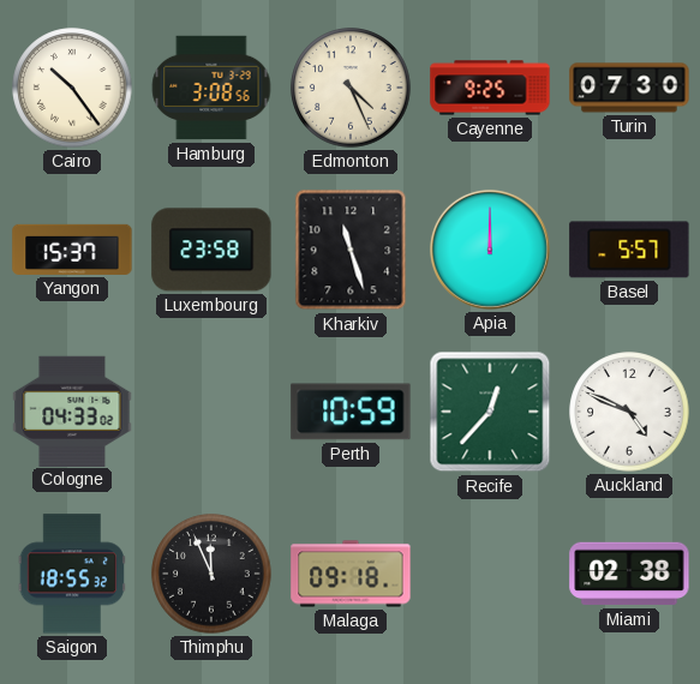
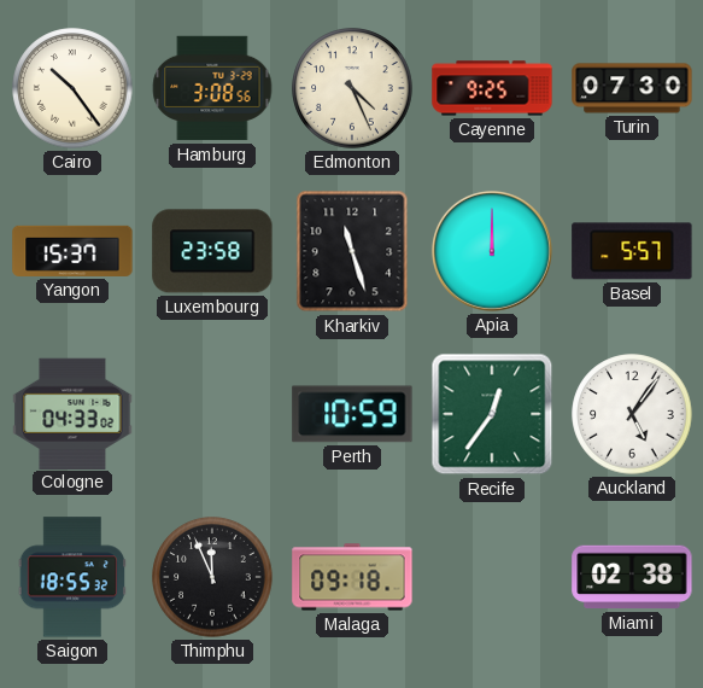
Recife: 12:37 -> 12:36 (492, 414)
Auckland: 4:49 -> 5:06 (632, 414)
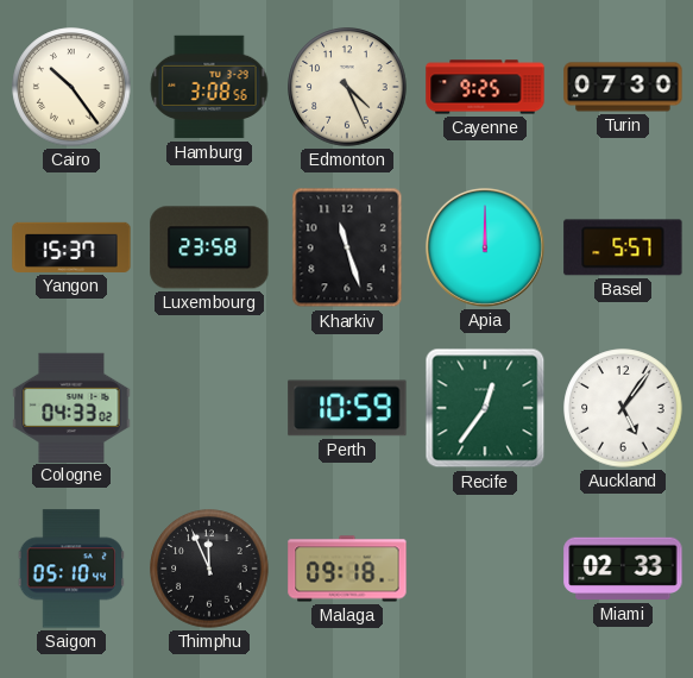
Saigon: 18:55 -> 05:10 (70, 569)
Miami: 02:38 -> 02:33 (623, 569)
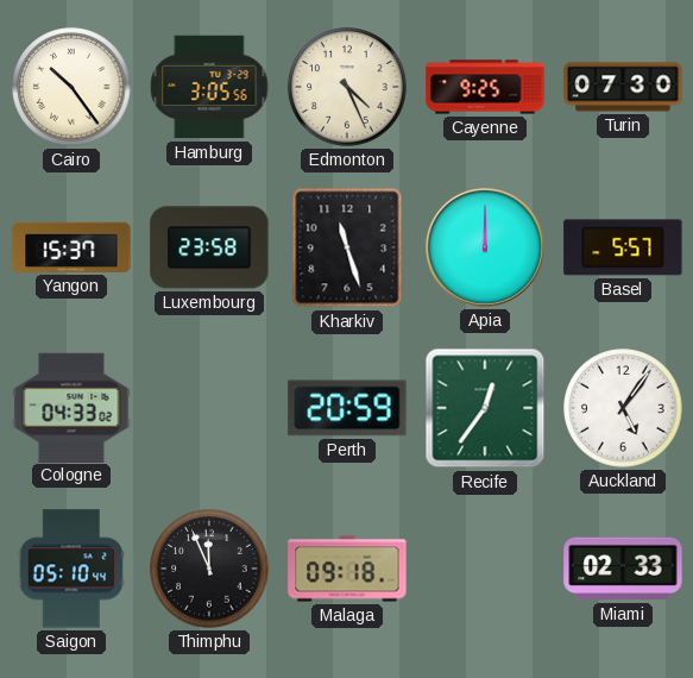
Hamburg: 3:08 -> 3:05 (209, 87)
Perth: 10:59 -> 20:59 (347, 408)
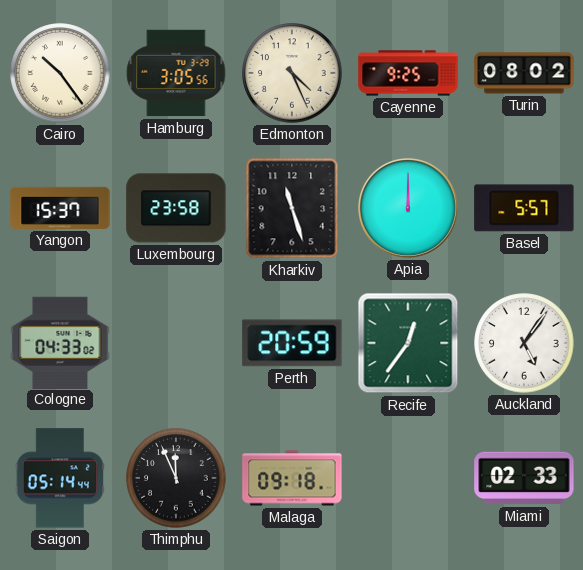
Turin: 07:30 -> 08:02 (524, 73)
Saigon: 05:10 -> 05:14 (59, 478)
